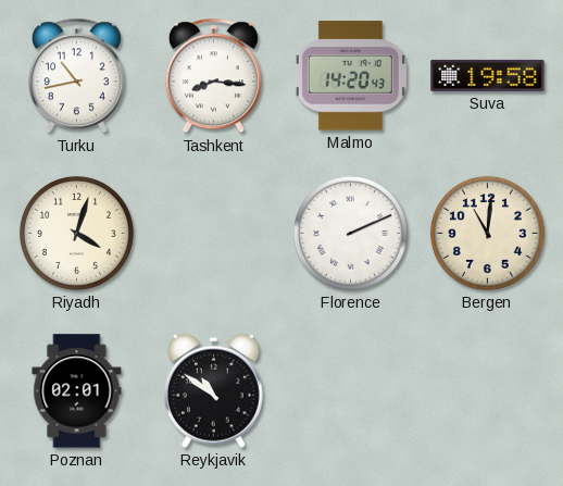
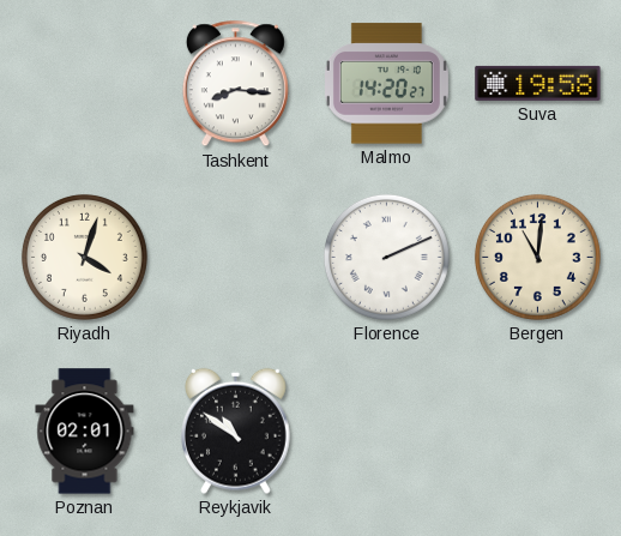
Turku: 10:43 -> none (76, 76)
Malmo: 14:20:43 -> 14:20:27 (386, 84)
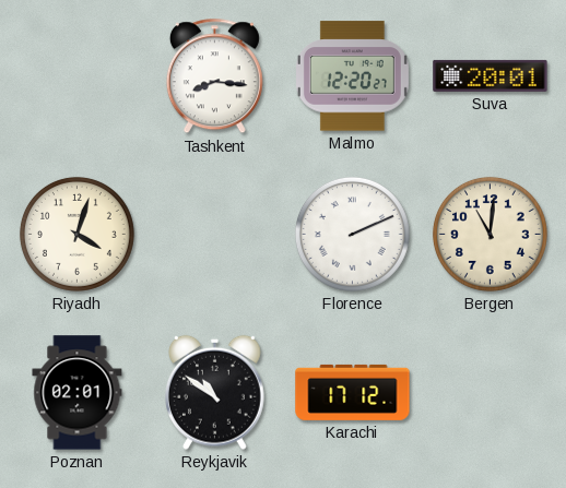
Malmo: 14:20 -> 12:20 (352, 76)
Suva: 19:58 -> 20:01 (491, 75)
Karachi: none -> 17:12 (353, 392)
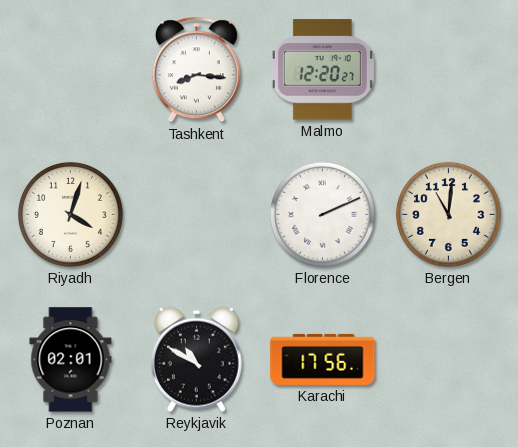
Suva: 20:01 -> none (491, 75)
Reykjavik: 10:51 -> 10:50 (196, 359)
Karachi: 17:12 -> 17:56 (323, 359)
